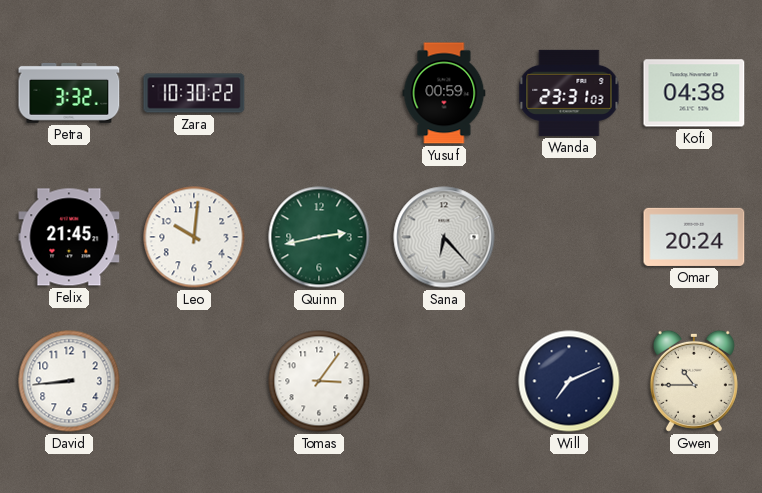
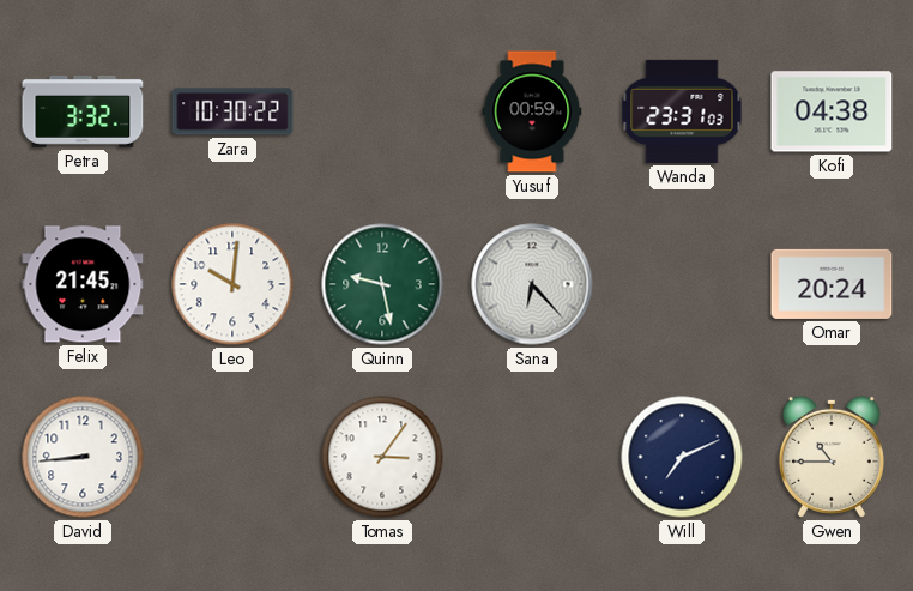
Quinn: 2:43 -> 9:28 (382, 284)
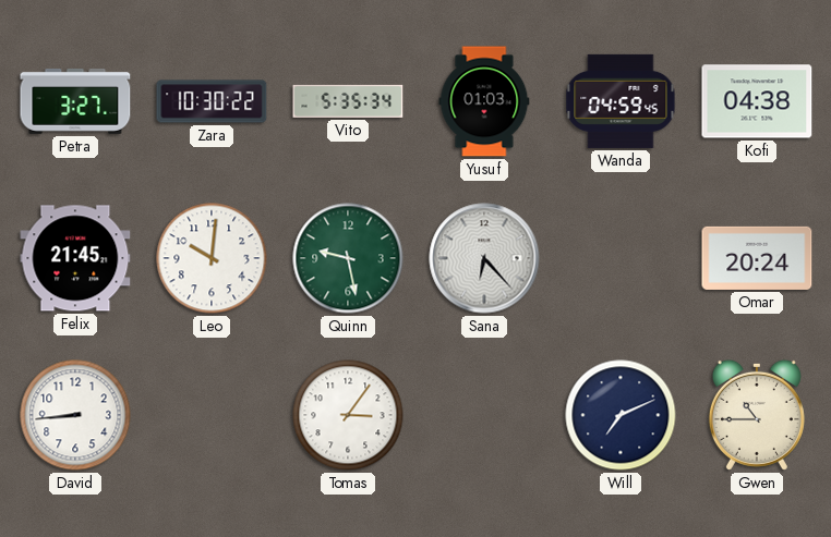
Petra: 3:32 -> 3:27 (75, 101)
Vito: none -> 5:35 (348, 101)
Yusuf: 00:59 -> 01:03 (484, 101)
Wanda: 23:31 -> 04:59 (621, 101)
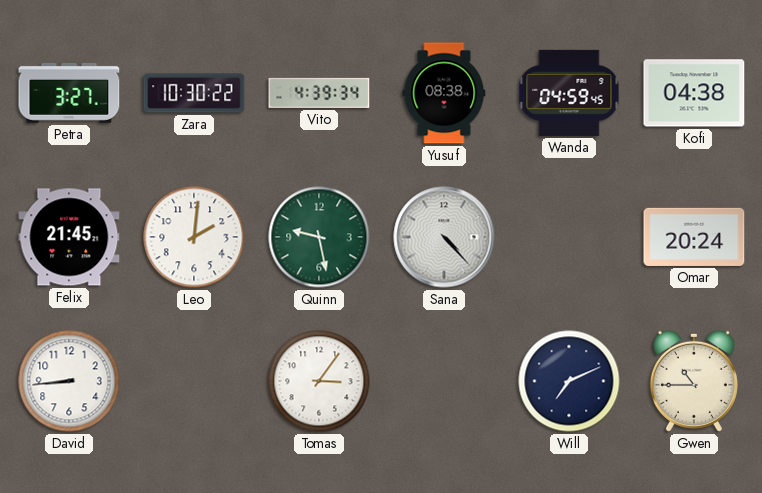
Vito: 5:35 -> 4:39 (319, 93)
Yusuf: 01:03 -> 08:38 (444, 93)
Leo: 10:01 -> 2:01 (194, 237)
Sana: 6:23 -> 4:23 (444, 237)
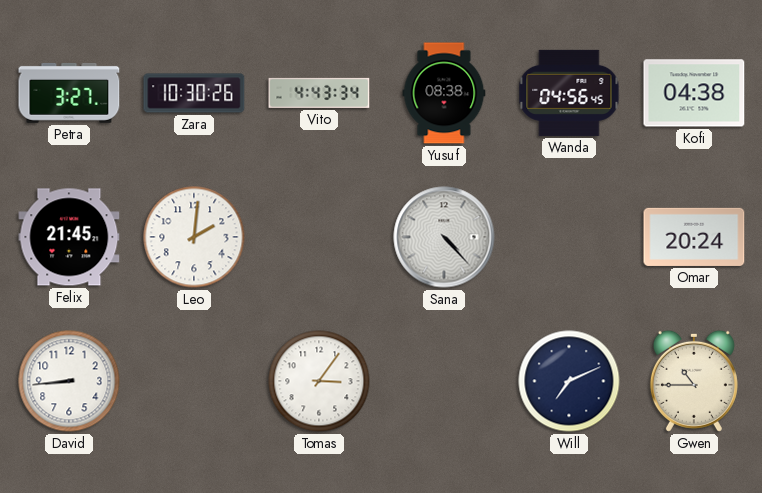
Zara: 10:30:22 -> 10:30:26 (194, 93)
Vito: 4:39 -> 4:43 (319, 93)
Wanda: 04:59 -> 04:56 (569, 93)
Quinn: 9:28 -> none (319, 237)
